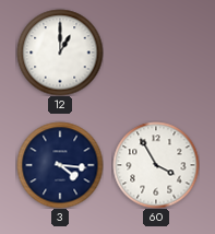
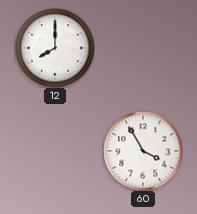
12: 1:00 -> 8:00 (55, 48)
3: 4:16 -> none (60, 165)
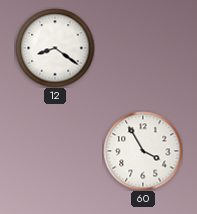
12: 8:00 -> 8:21 (55, 48)
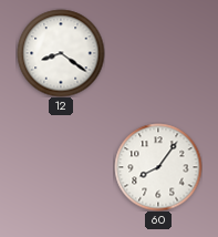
60: 3:55 -> 8:06 (158, 167)
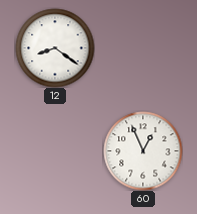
60: 8:06 -> 12:56 (143, 151)
